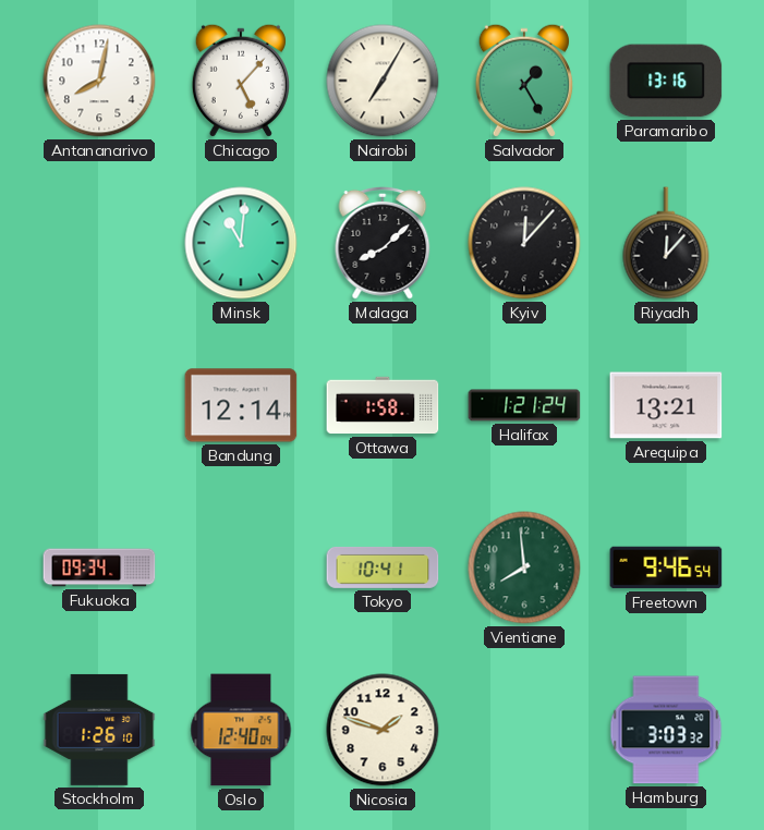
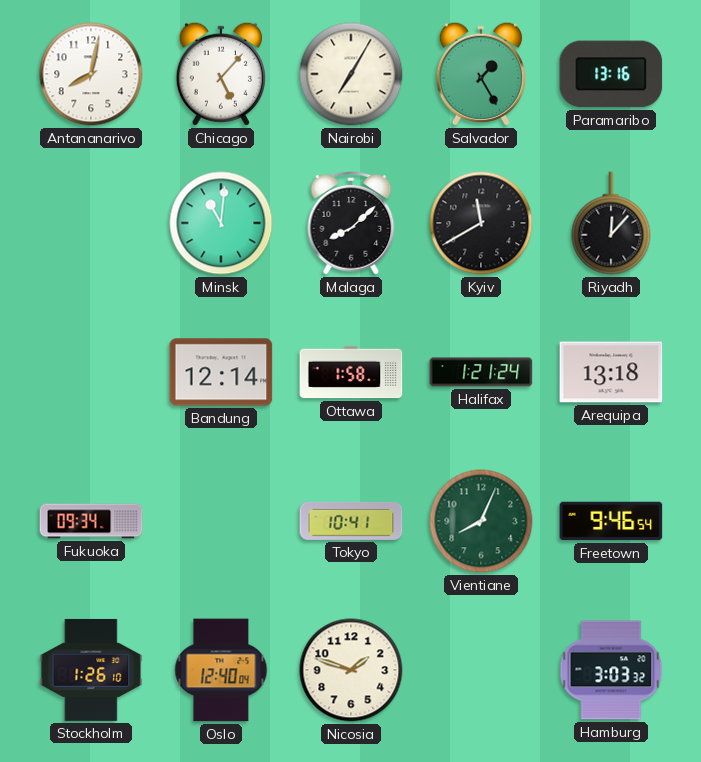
Kyiv: 12:07 -> 11:40 (481, 223)
Arequipa: 13:21 -> 13:18 (611, 372)
Vientiane: 7:59 -> 8:04 (481, 521)
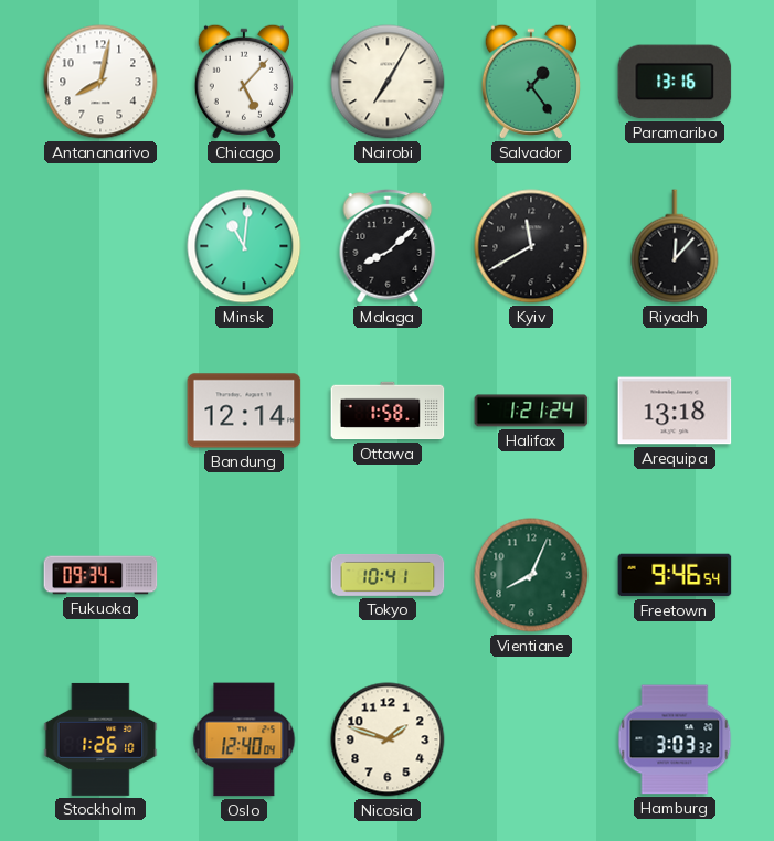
Salvador: 1:25 -> 1:24 (531, 82)
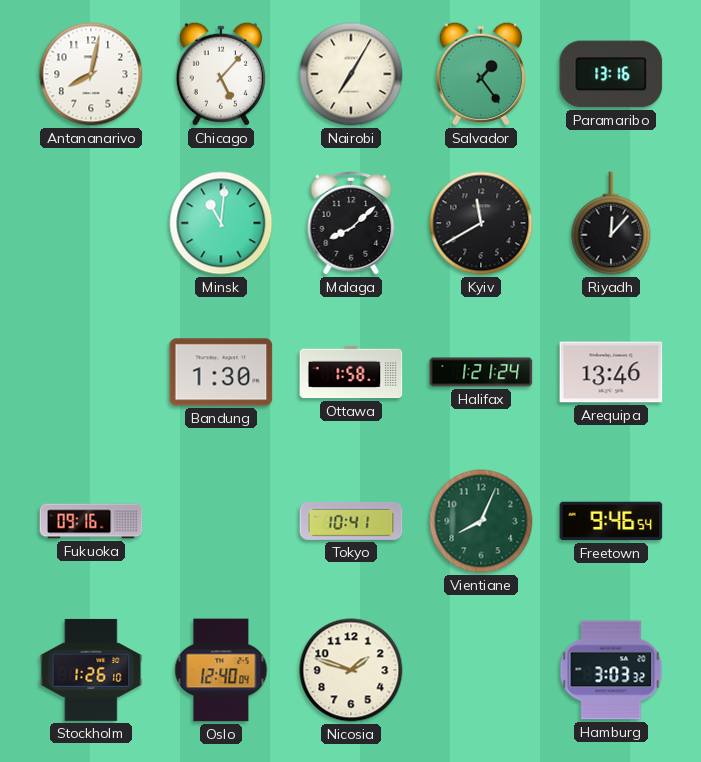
Bandung: 12:14 -> 1:30 (221, 372)
Arequipa: 13:18 -> 13:46 (611, 372)
Fukuoka: 09:34 -> 09:16 (91, 521)
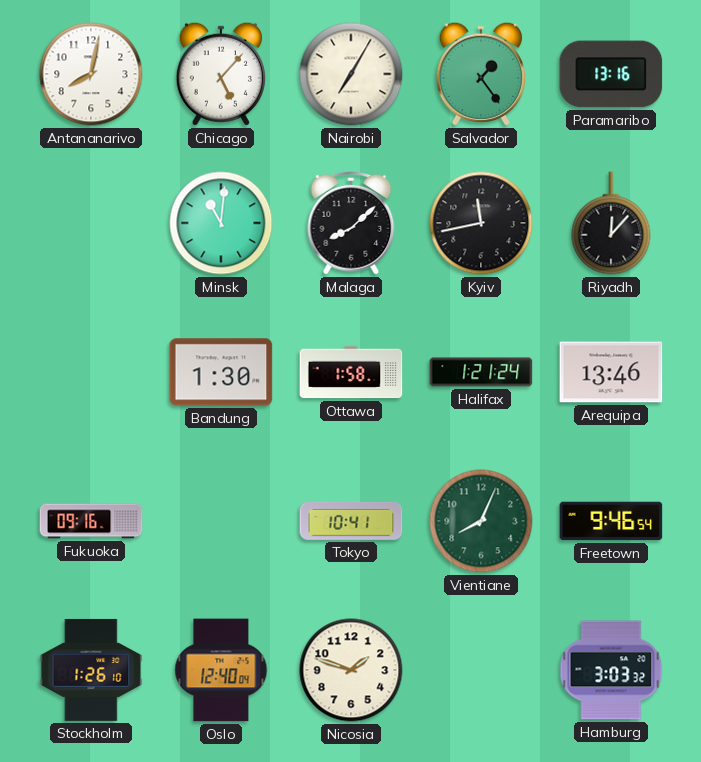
Kyiv: 11:40 -> 11:43 (481, 223)
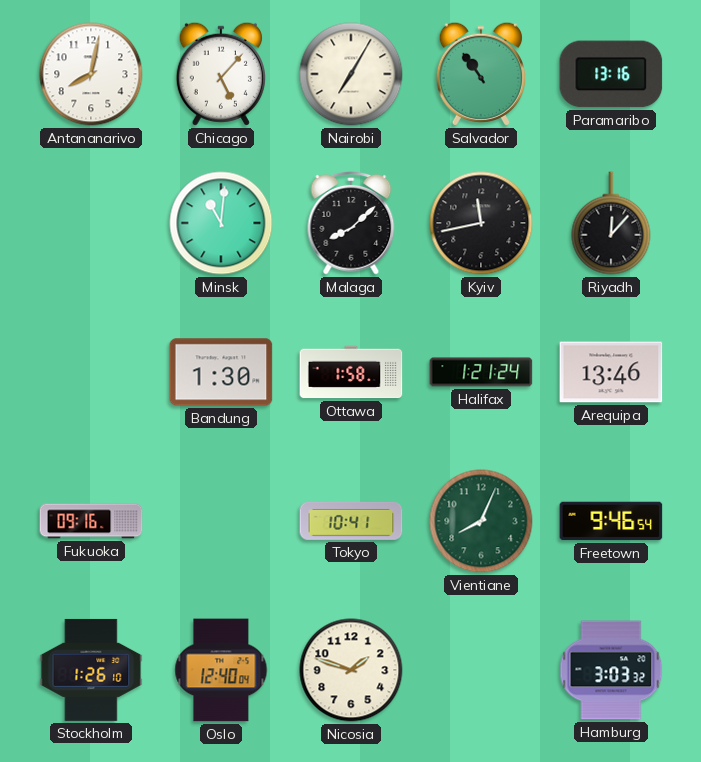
Salvador: 1:24 -> 10:54 (481, 74)
